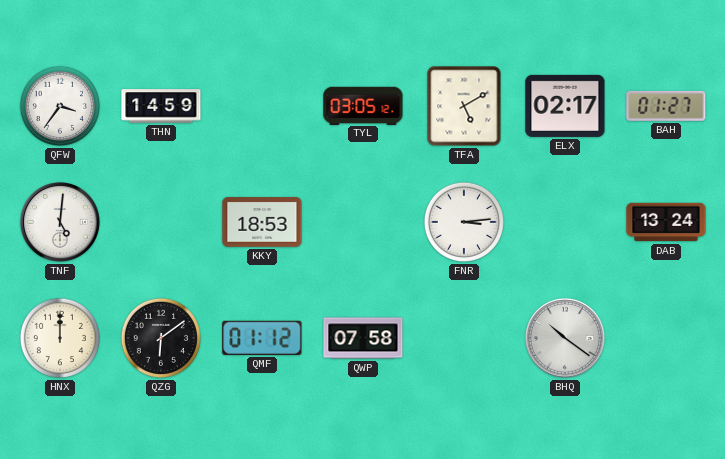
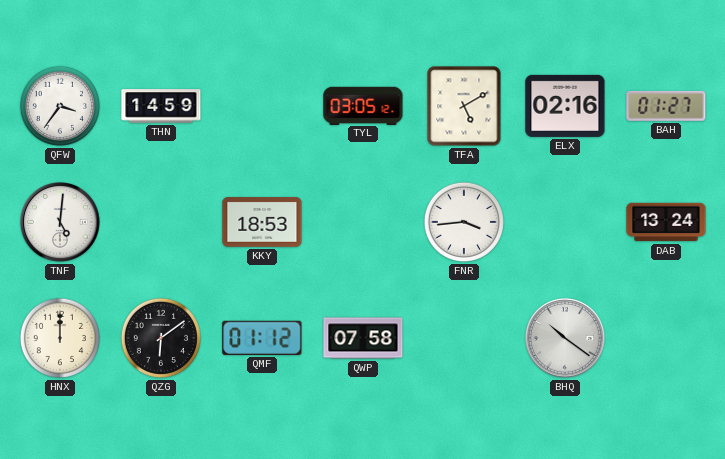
ELX: 02:17 -> 02:16 (565, 106)
FNR: 3:14 -> 3:44 (464, 222)
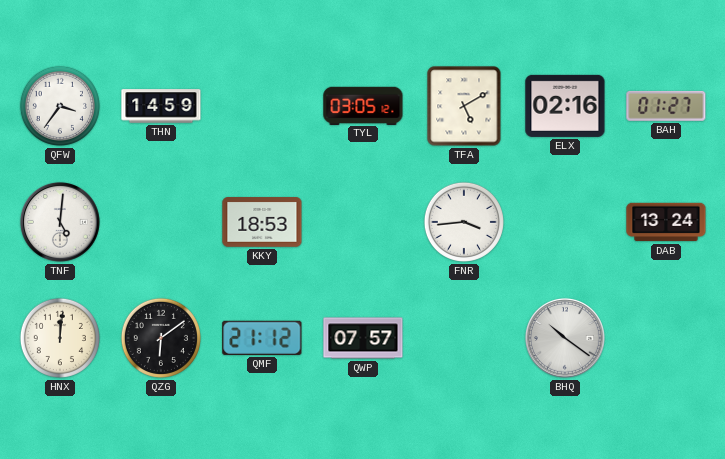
HNX: 12:00 -> 12:01 (60, 338)
QMF: 01:12 -> 21:12 (262, 338)
QWP: 07:58 -> 07:57 (363, 338)
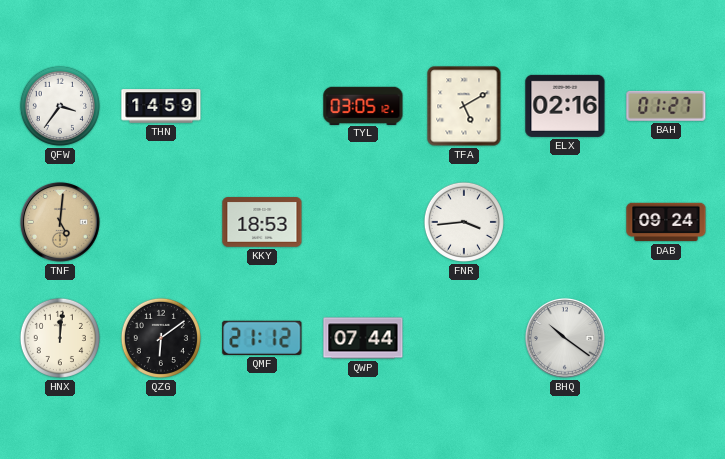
TNF dial: white -> champagne (60, 222)
DAB: 13:24 -> 09:24 (666, 222)
QWP: 07:57 -> 07:44 (363, 338)
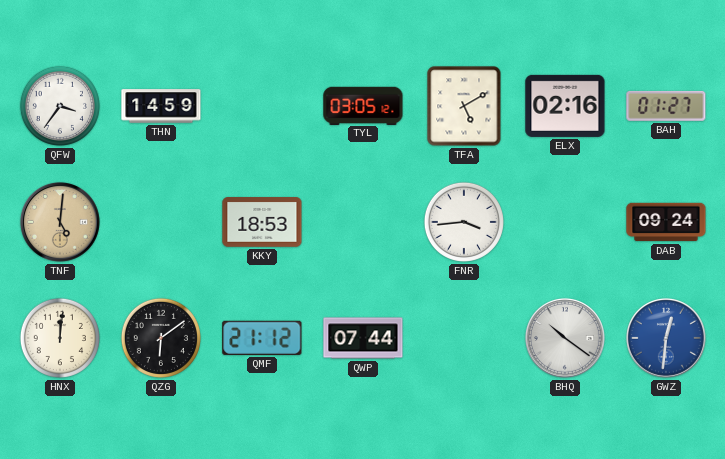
GWZ: none -> 12:31 (666, 338)
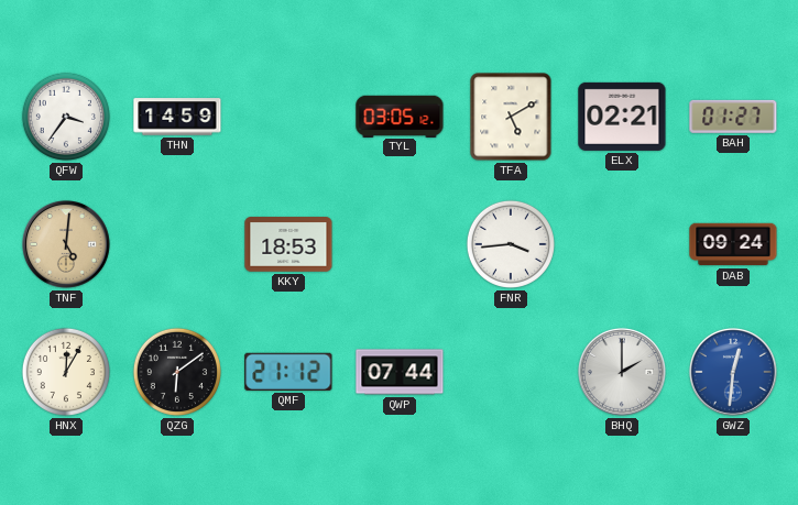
ELX: 02:16 -> 02:21 (622, 117)
HNX: 12:01 -> 12:05 (66, 372)
BHQ: 10:21 -> 2:00 (622, 372)
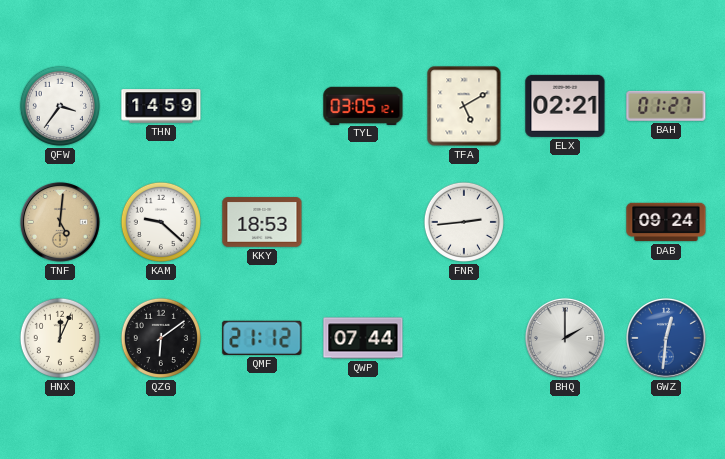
KAM: none -> 9:22 (161, 222)
FNR: 3:44 -> 2:44 (464, 222)
HNX: 12:05 -> 12:04 (60, 338)
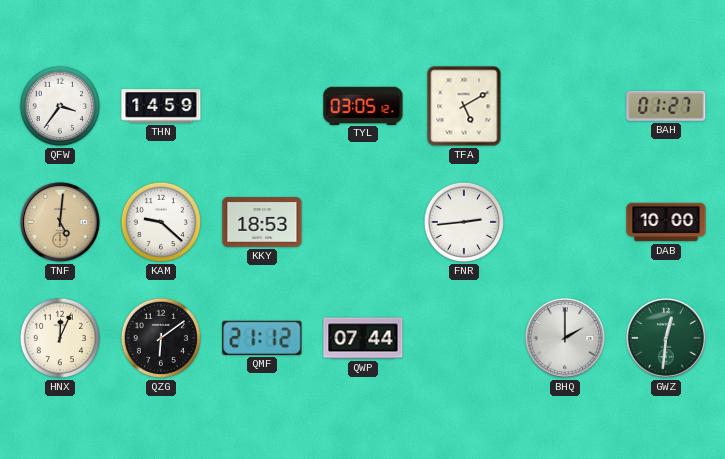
ELX: 02:21 -> none (565, 106)
DAB: 09:24 -> 10:00 (666, 222)
GWZ dial: blue -> green (666, 338)
